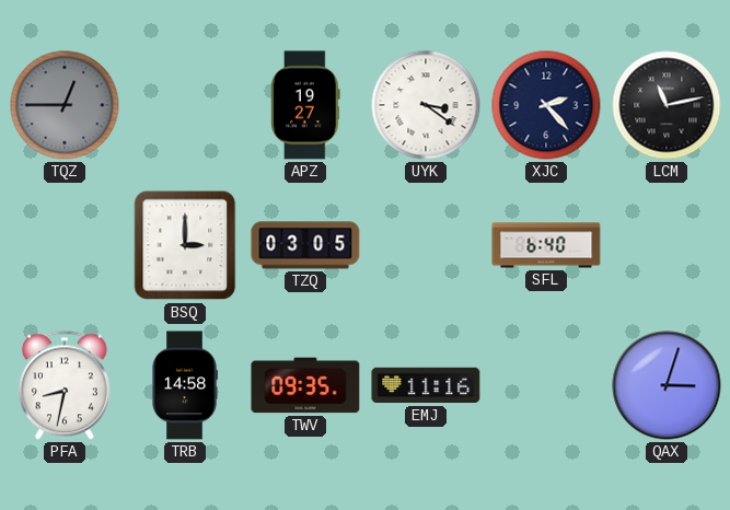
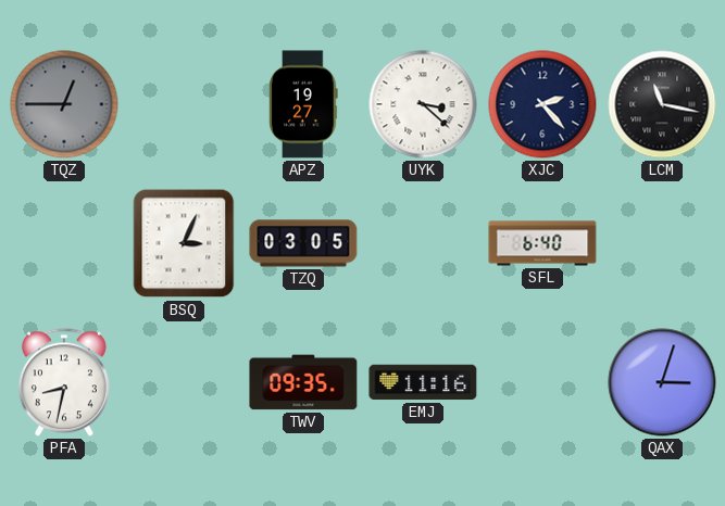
UYK: 3:21 -> 3:22 (423, 104)
LCM: 11:13 -> 11:17 (662, 104)
BSQ: 3:00 -> 3:04 (184, 243)
TRB: 14:58 -> none (185, 385)
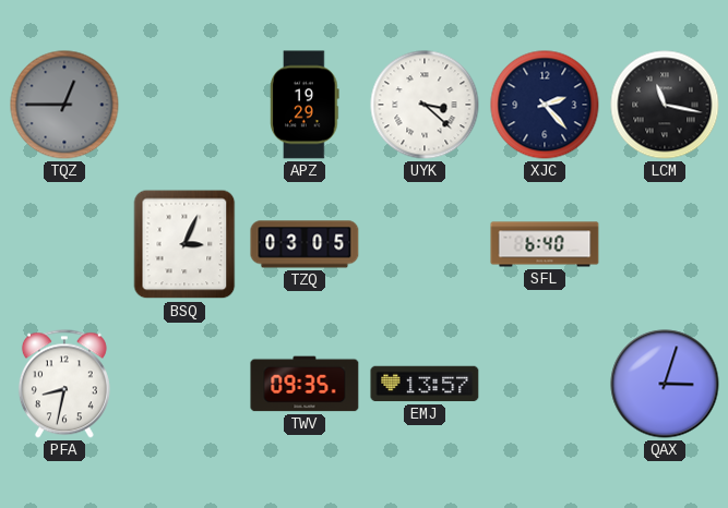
APZ: 19:27 -> 19:29 (305, 105)
EMJ: 11:16 -> 13:57 (425, 384)
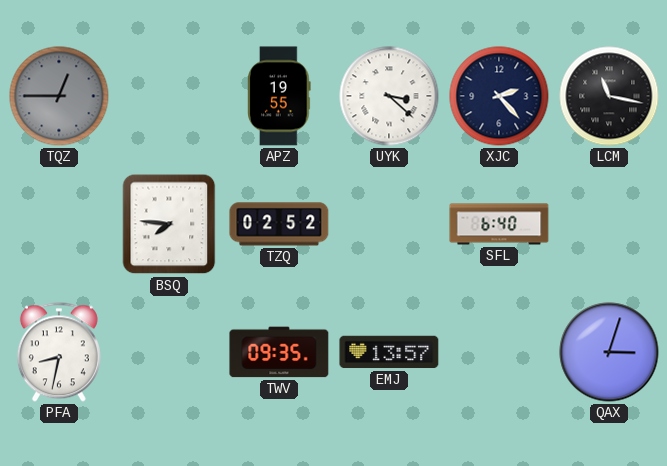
APZ: 19:29 -> 19:55 (279, 96)
BSQ: 3:04 -> 7:46 (169, 224)
TZQ: 03:05 -> 02:52 (279, 224)
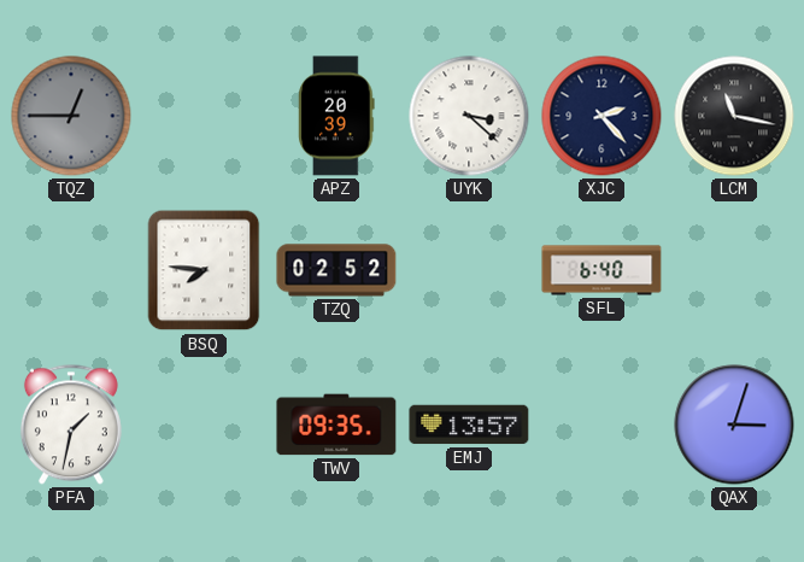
APZ: 19:55 -> 20:39 (336, 116)
PFA: 8:32 -> 1:32 (71, 425)
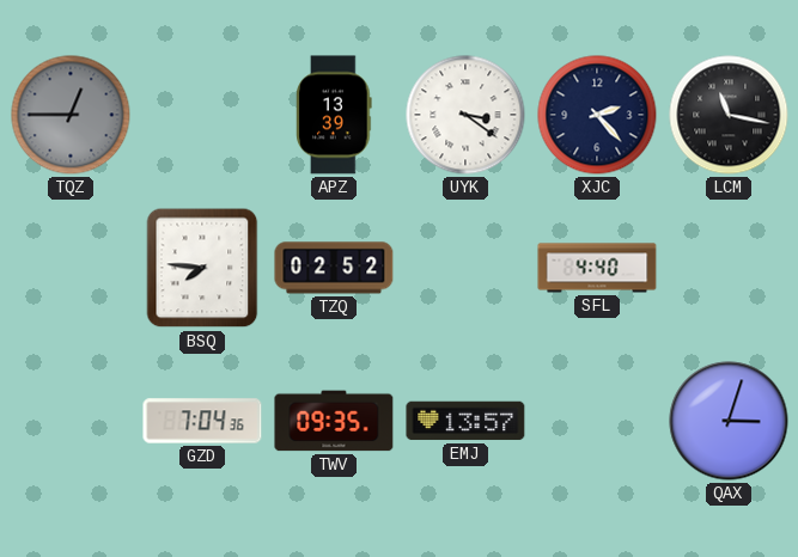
APZ: 20:39 -> 13:39 (334, 115)
UYK: 3:22 -> 3:21 (465, 115)
SFL: 6:40 -> 4:40 (597, 268)
PFA: 1:32 -> none (71, 425)
GZD: none -> 7:04 (202, 421)
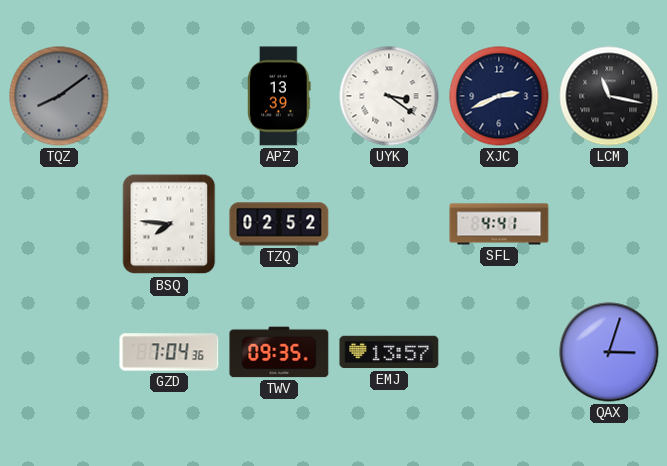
TQZ: 12:45 -> 8:09 (59, 96)
XJC: 2:23 -> 2:41 (499, 96)
SFL: 4:40 -> 4:41 (499, 224)
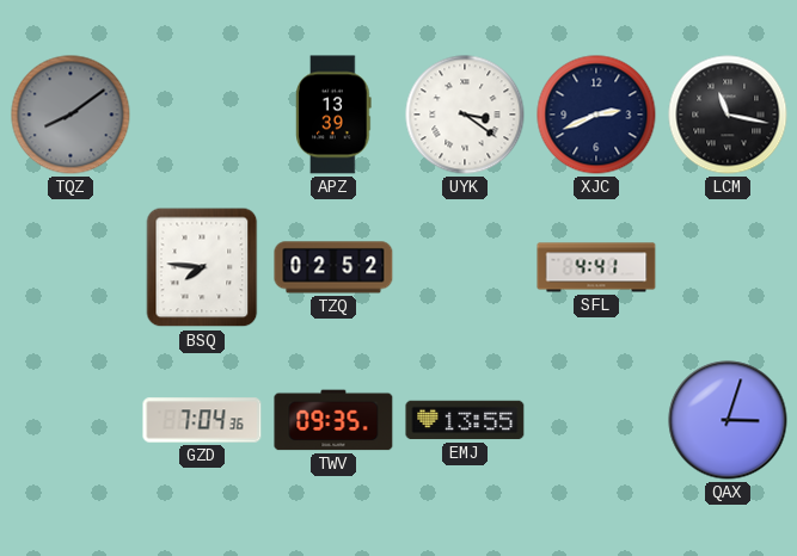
EMJ: 13:57 -> 13:55 (465, 420)
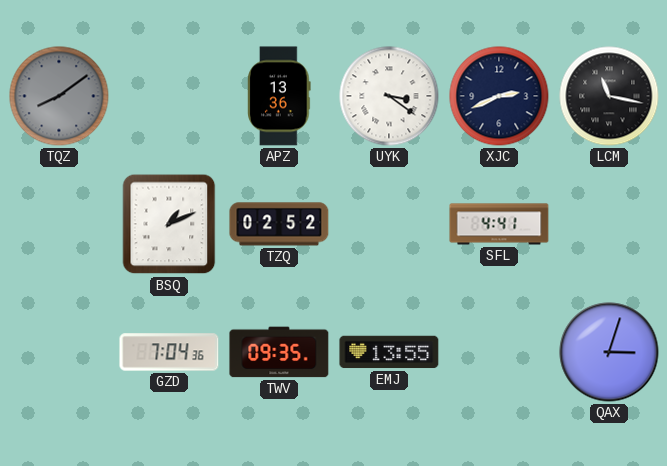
APZ: 13:39 -> 13:36 (279, 96)
BSQ: 7:46 -> 1:11 (169, 224)
